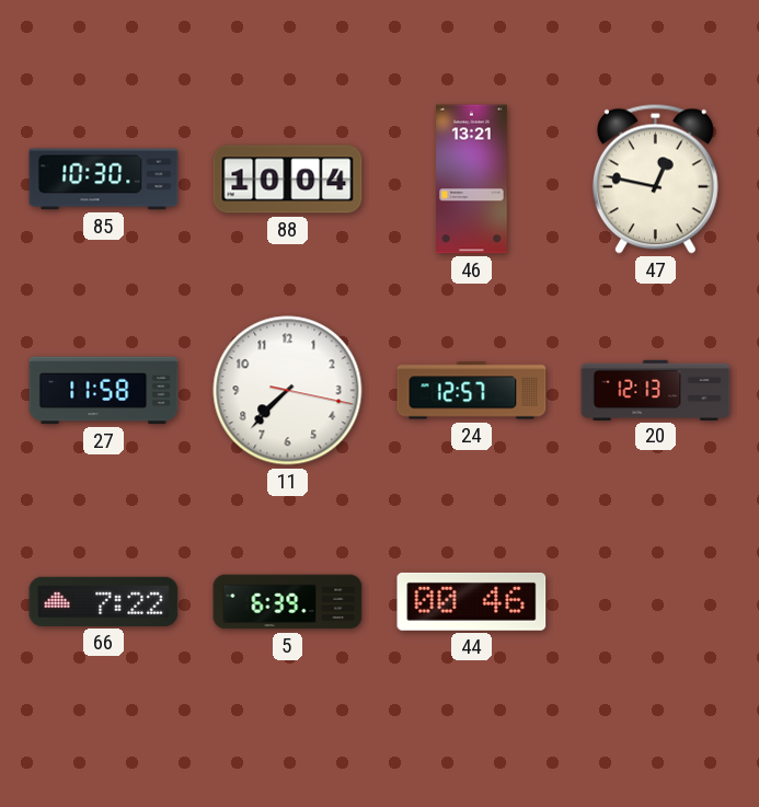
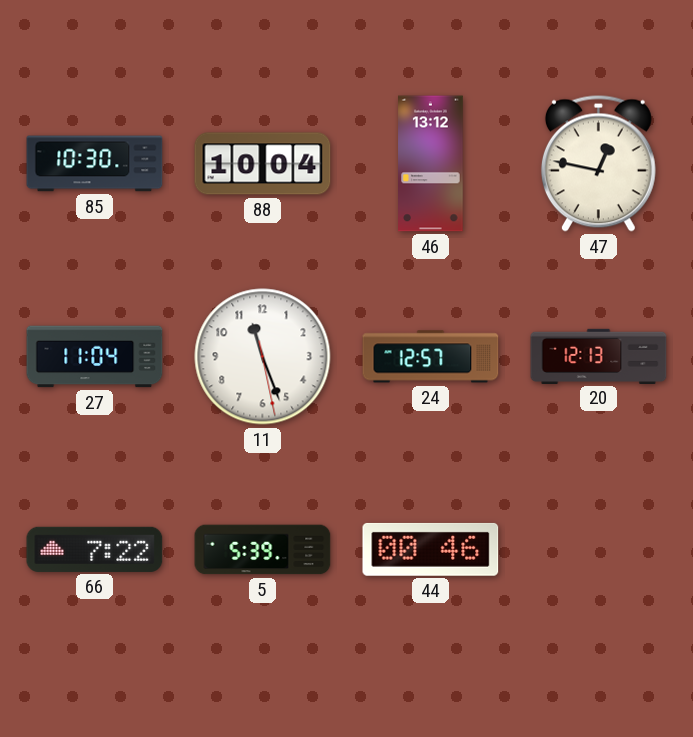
46: 13:21 -> 13:12 (431, 164)
27: 11:58 -> 11:04 (95, 357)
11: 7:37 -> 11:26 (263, 357)
5: 6:39 -> 5:39 (263, 550)
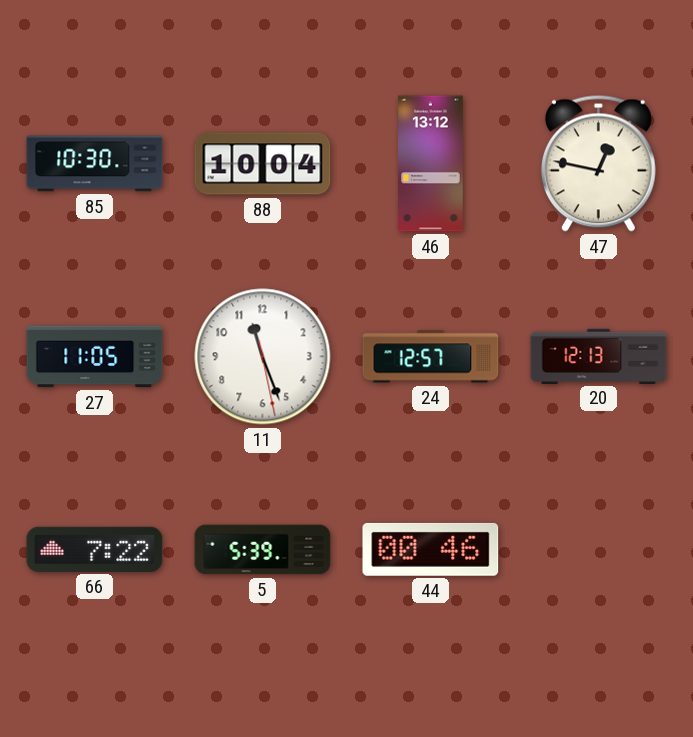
27: 11:04 -> 11:05 (95, 357)
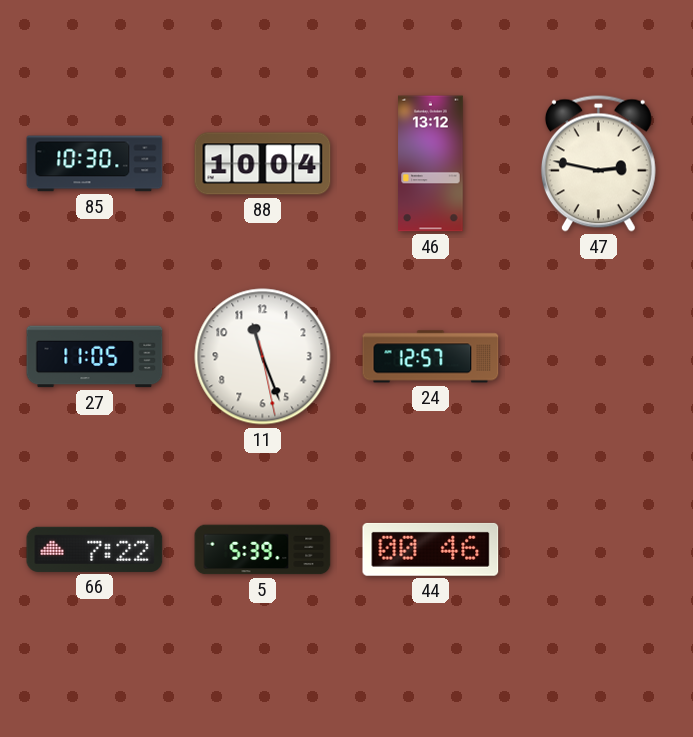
47: 12:47 -> 2:47 (598, 163)
20: 12:13 -> none (599, 356)
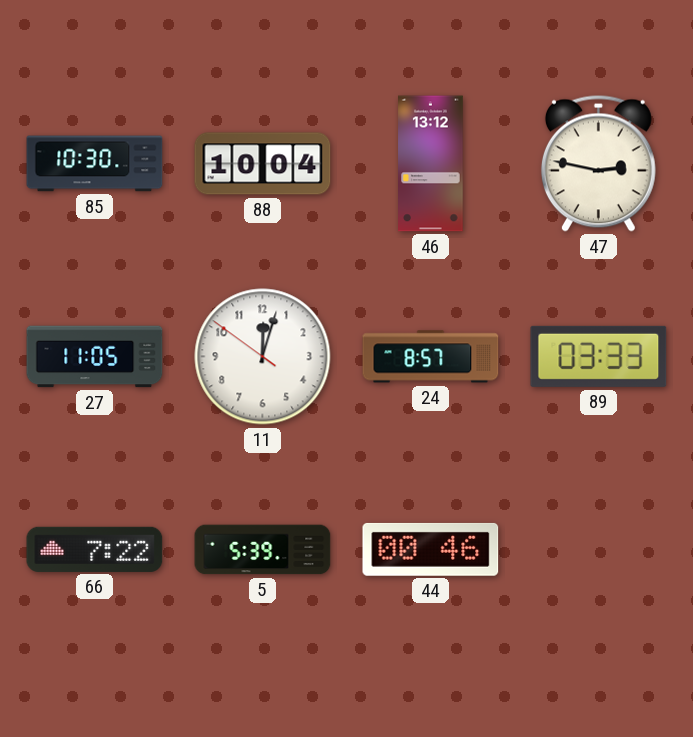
11: 11:26 -> 12:02 (263, 357)
24: 12:57 -> 8:57 (431, 357)
89: none -> 03:33 (599, 356)
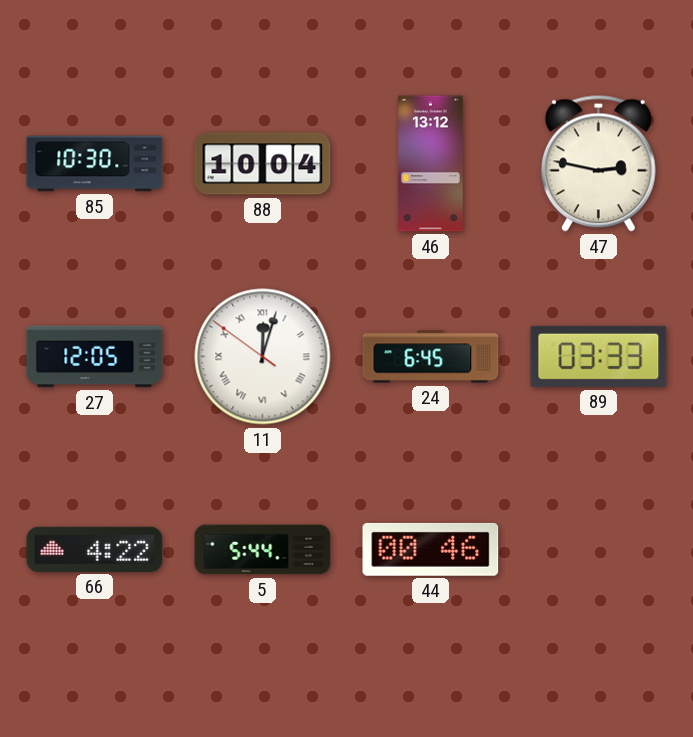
27: 11:05 -> 12:05 (95, 357)
11 numerals: Arabic -> Roman (263, 357)
24: 8:57 -> 6:45 (431, 357)
66: 7:22 -> 4:22 (95, 549)
5: 5:39 -> 5:44 (263, 550)
